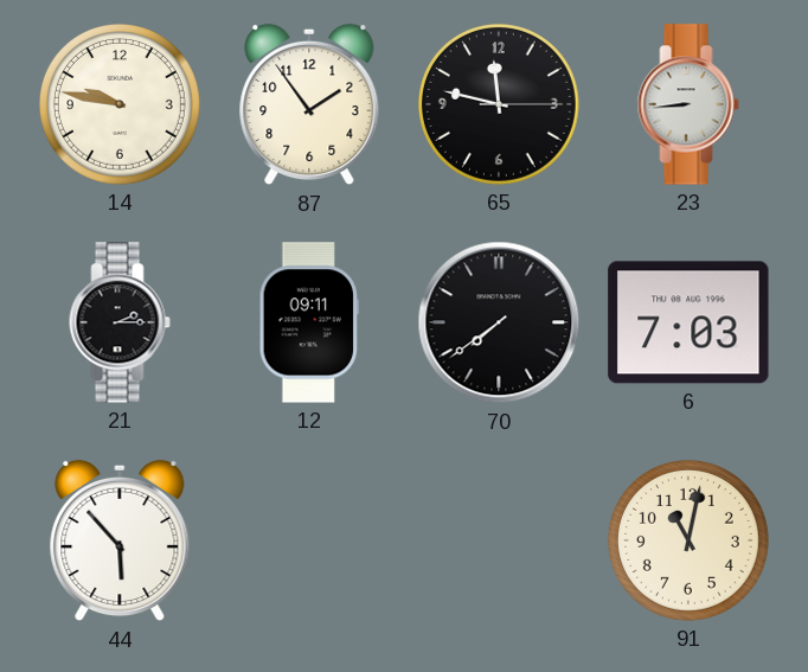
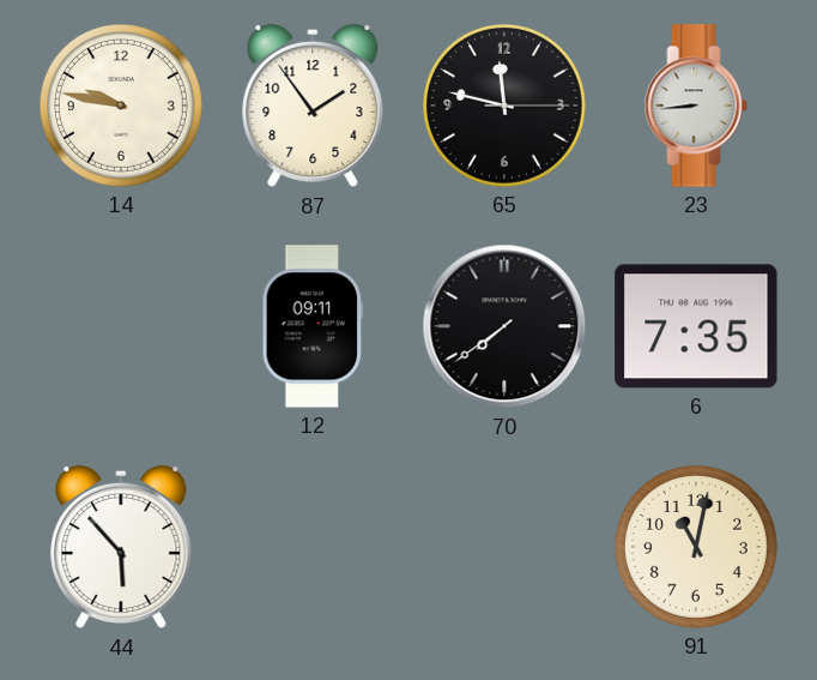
21: 2:15 -> none (120, 322)
6: 7:03 -> 7:35 (696, 326)
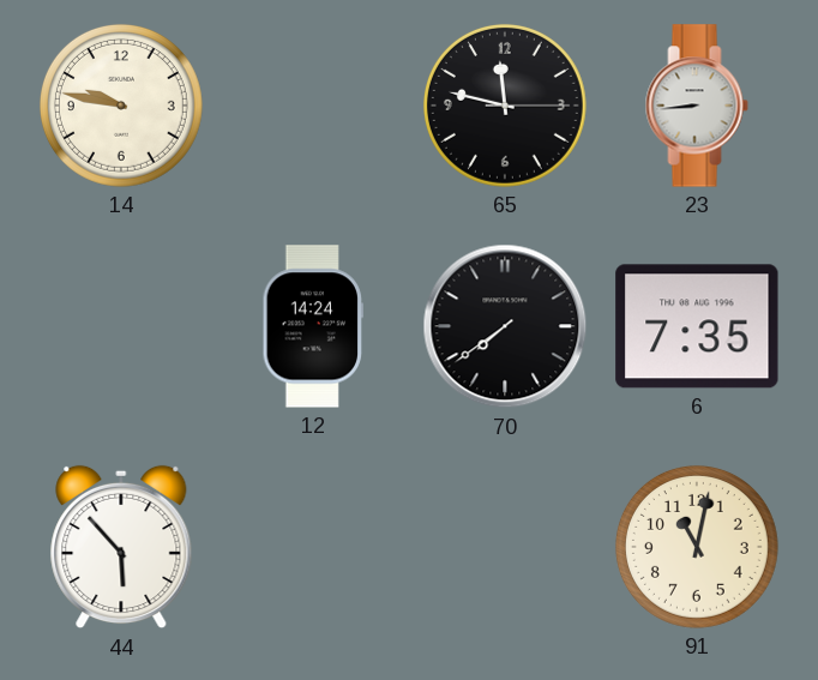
87: 1:54 -> none (313, 106)
12: 09:11 -> 14:24 (312, 326)
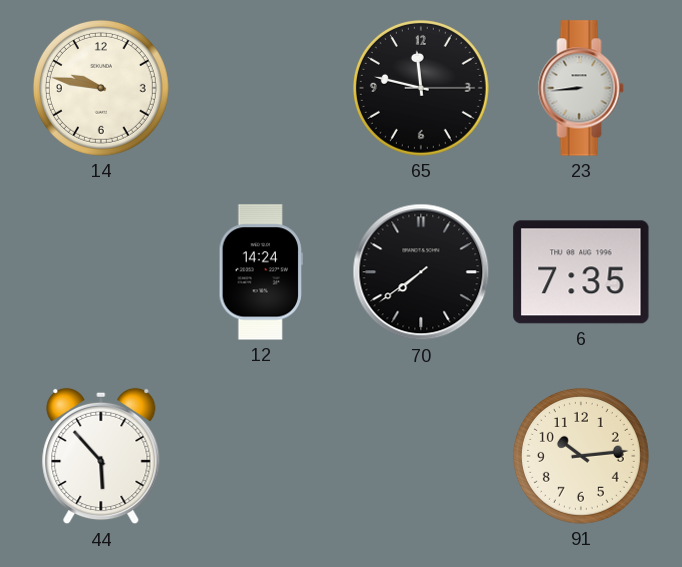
91: 11:02 -> 10:14 (581, 456)
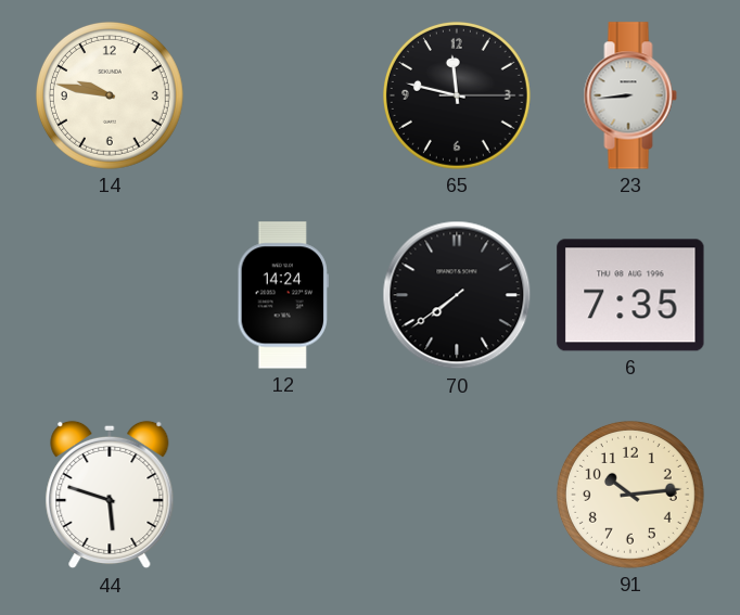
44: 5:53 -> 5:48 (110, 495)
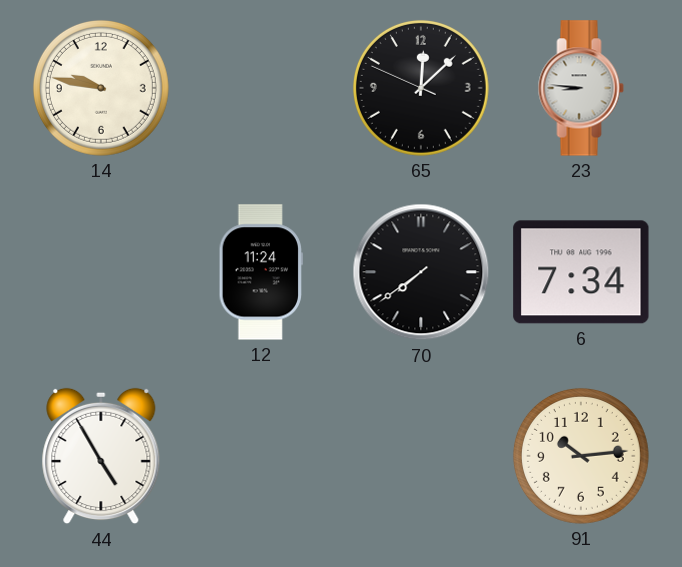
65: 11:47 -> 12:07 (421, 88)
23: 8:44 -> 8:46 (581, 88)
12: 14:24 -> 11:24 (260, 272)
6: 7:35 -> 7:34 (581, 272)
44: 5:48 -> 4:55 (101, 456)
